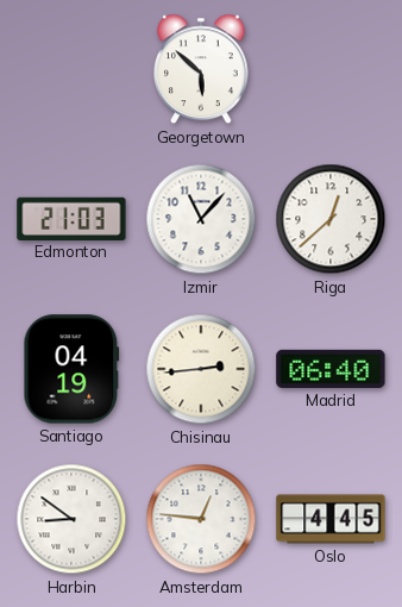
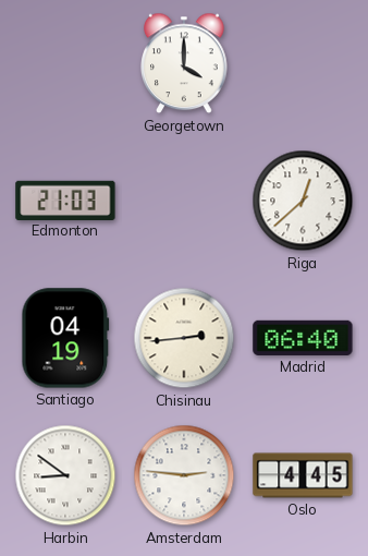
Georgetown: 5:52 -> 4:00 (185, 63)
Izmir: 11:07 -> none (201, 219)
Amsterdam: 12:46 -> 2:46 (184, 475)
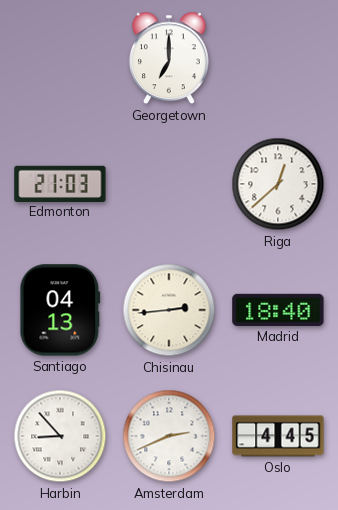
Georgetown: 4:00 -> 7:00 (170, 58)
Santiago: 04:19 -> 04:13 (60, 310)
Madrid: 06:40 -> 18:40 (278, 310)
Harbin: 8:51 -> 8:53 (60, 436)
Amsterdam: 2:46 -> 2:41 (169, 436)
